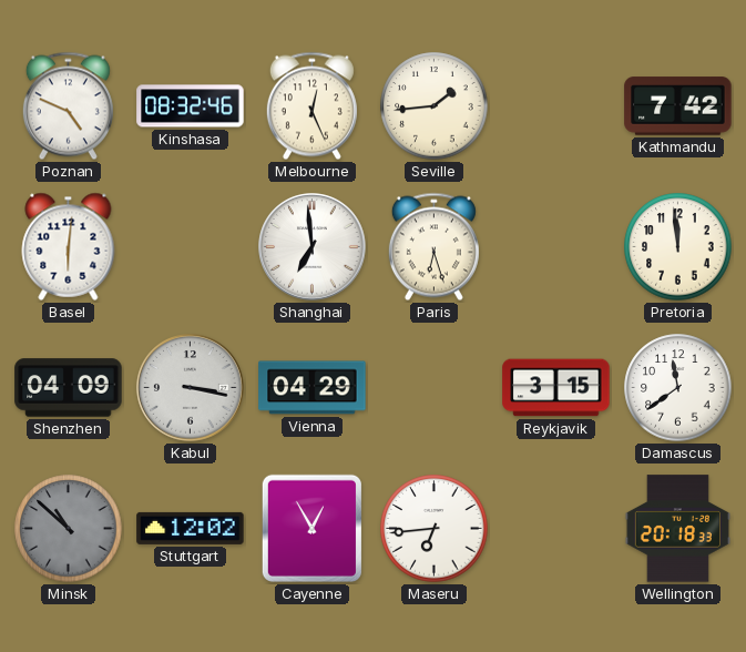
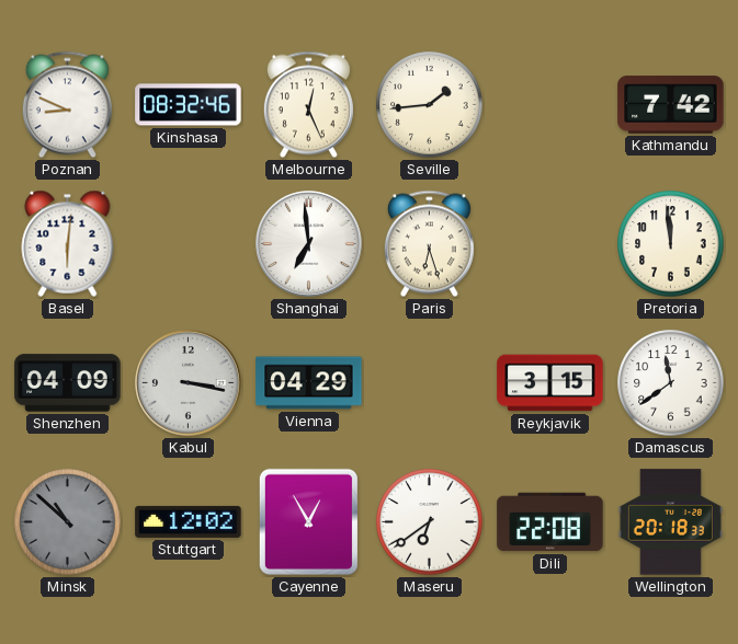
Poznan: 4:49 -> 8:49 (67, 105)
Maseru: 6:44 -> 6:39 (430, 522)
Dili: none -> 22:08 (550, 522)
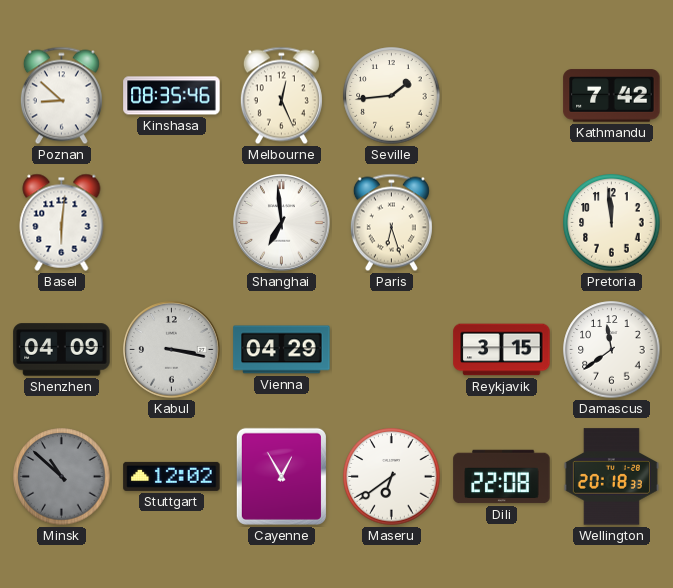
Poznan: 8:49 -> 8:52 (61, 96)
Kinshasa: 08:32 -> 08:35 (172, 96)
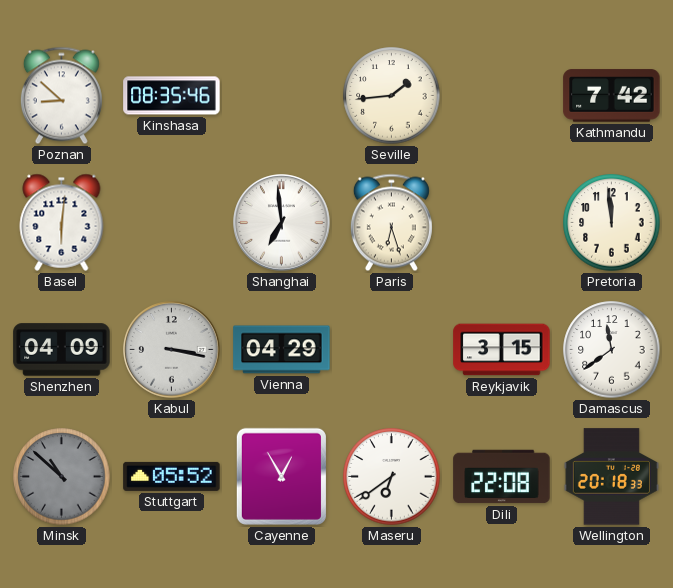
Melbourne: 12:26 -> none (281, 96)
Stuttgart: 12:02 -> 05:52 (172, 476)
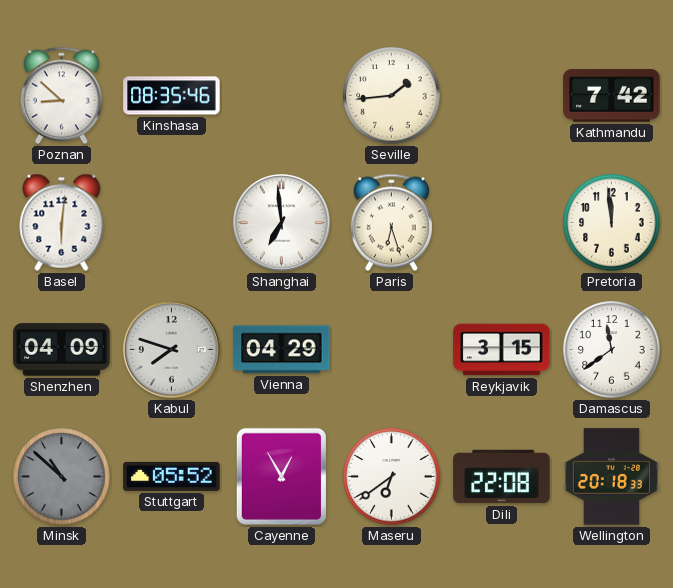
Kabul: 3:17 -> 7:48 (172, 350)
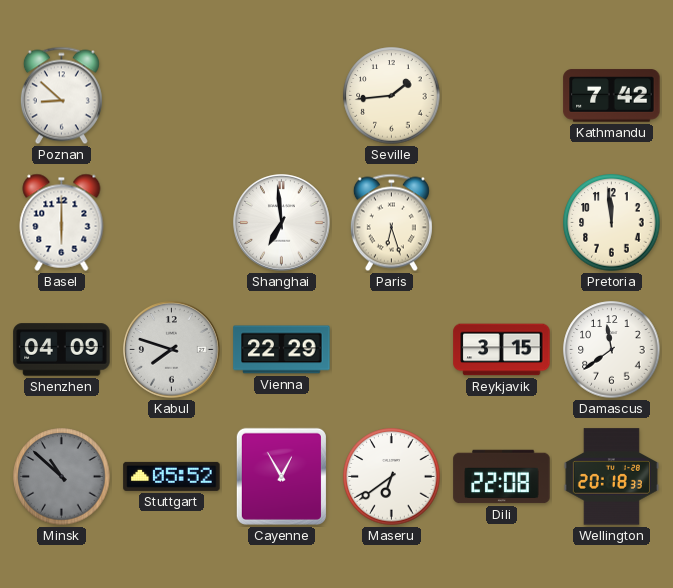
Kinshasa: 08:35 -> none (172, 96)
Basel: 6:01 -> 6:00 (62, 222)
Vienna: 04:29 -> 22:29 (282, 350)
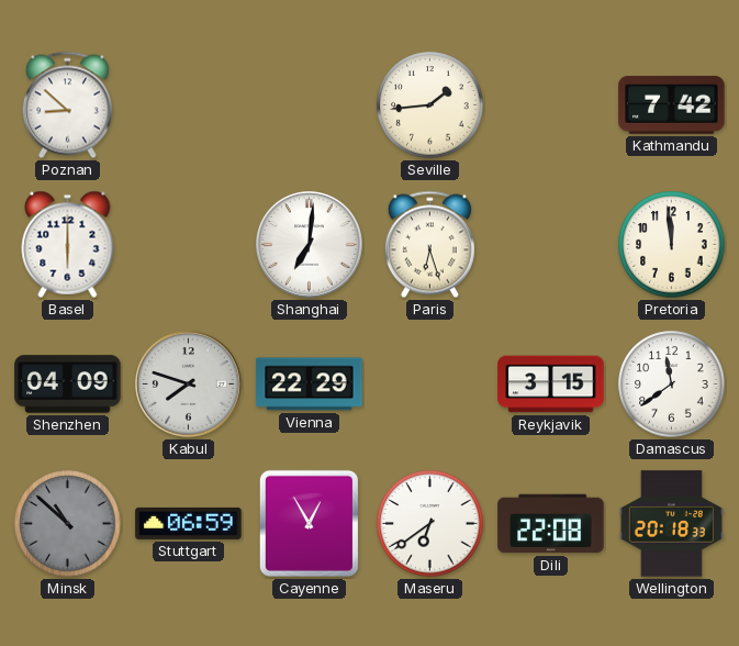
Shanghai: 6:59 -> 7:01 (310, 245)
Stuttgart: 05:52 -> 06:59 (189, 523)
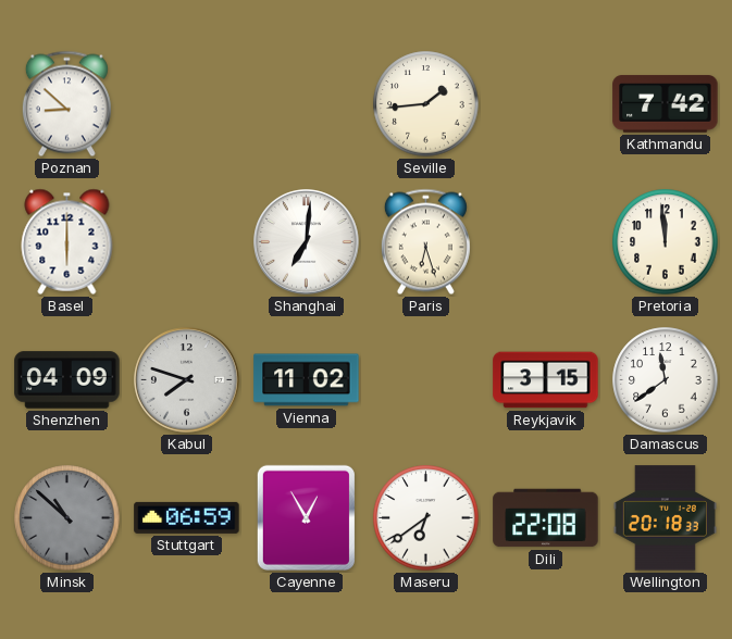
Vienna: 22:29 -> 11:02 (307, 380)
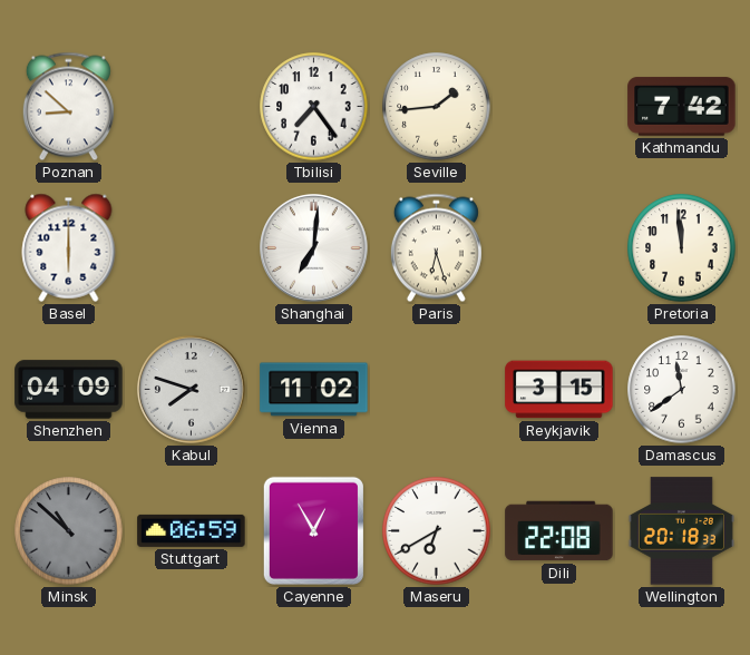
Tbilisi: none -> 7:24 (314, 107)
Maseru: 6:39 -> 6:40 (437, 531)
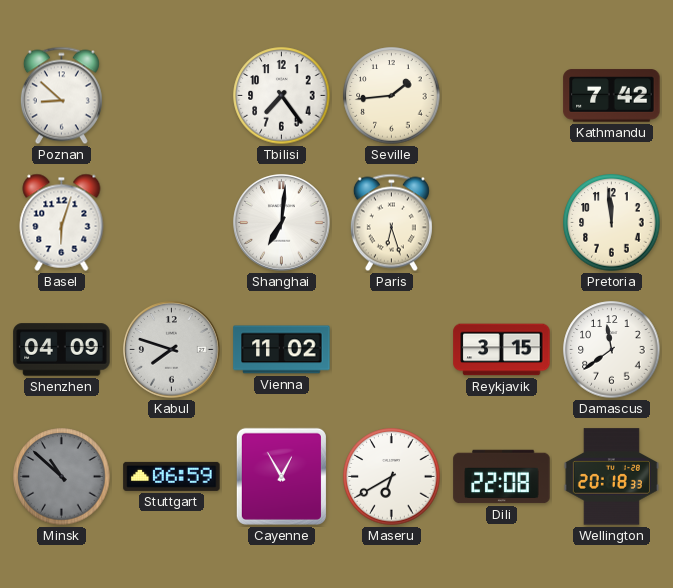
Basel: 6:00 -> 6:03 (62, 222)
